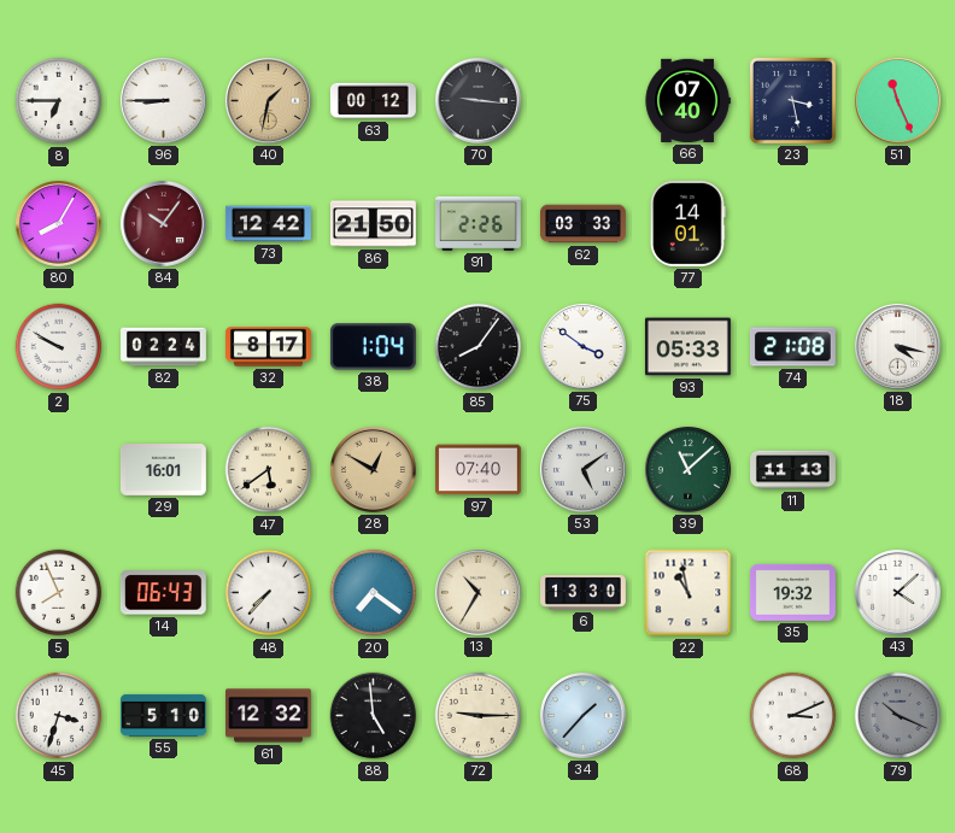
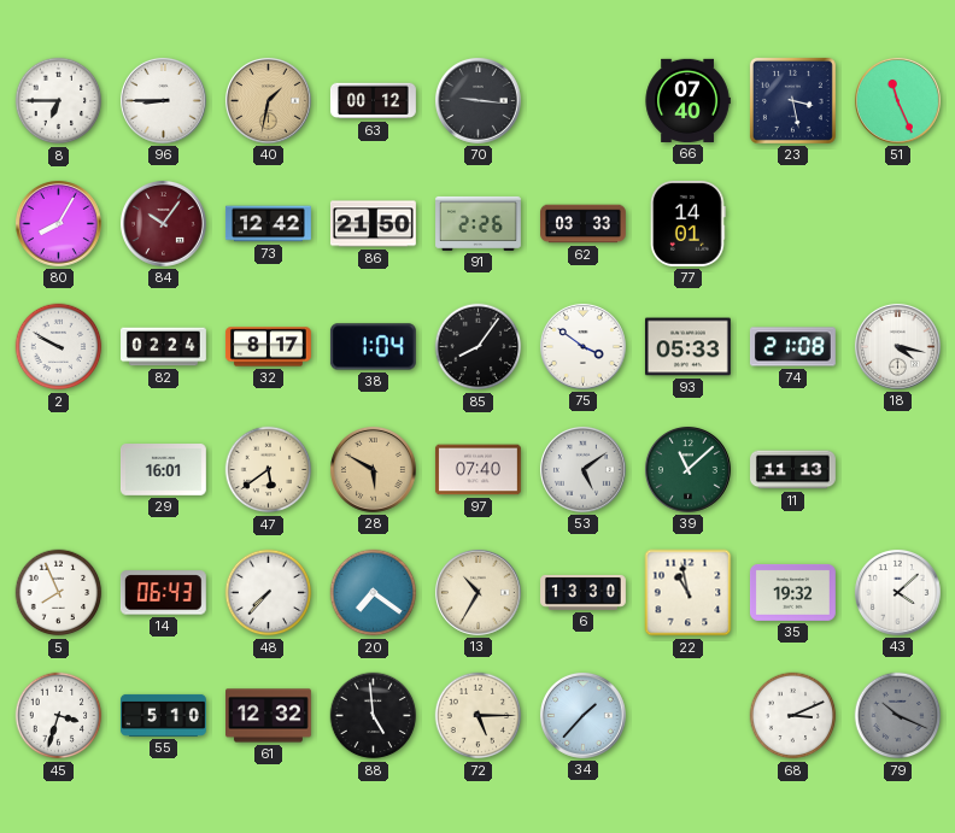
28: 12:50 -> 5:50 (373, 469)
72: 9:15 -> 5:15 (479, 716)
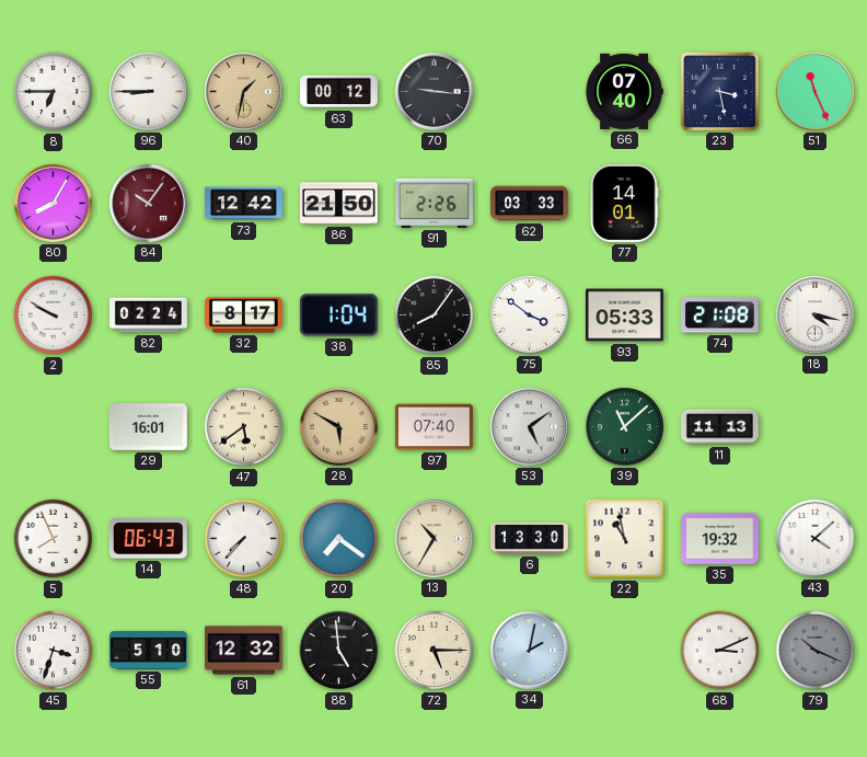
34: 1:37 -> 2:02 (529, 650)
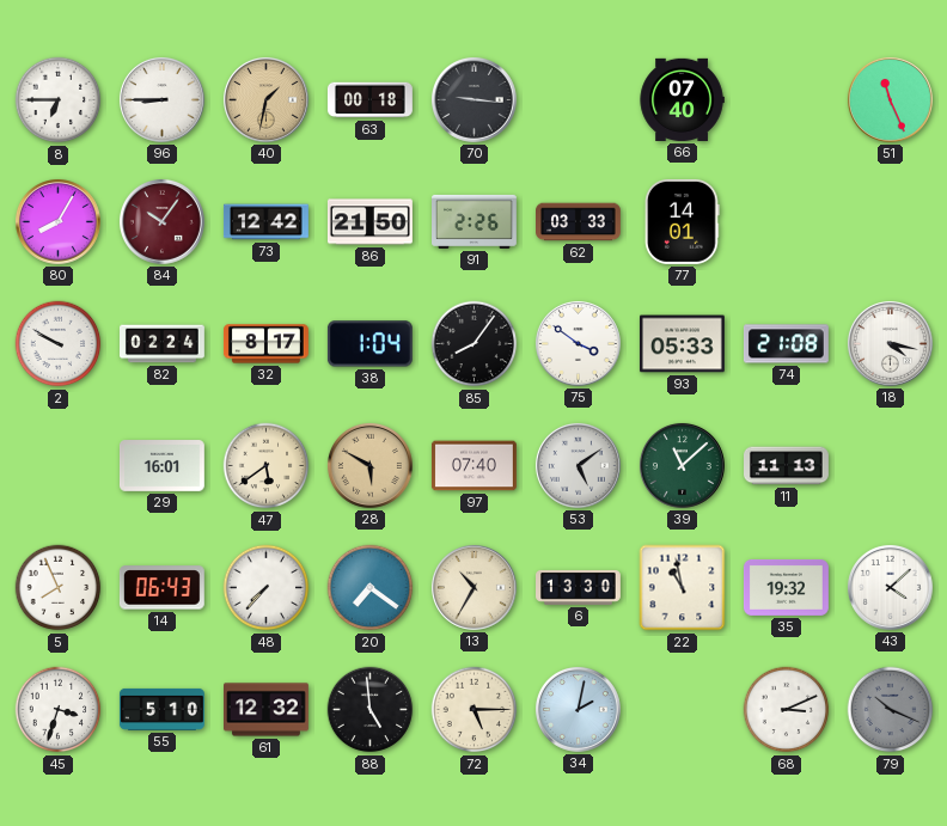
63: 00:12 -> 00:18 (371, 100)
23: 3:28 -> none (719, 91)
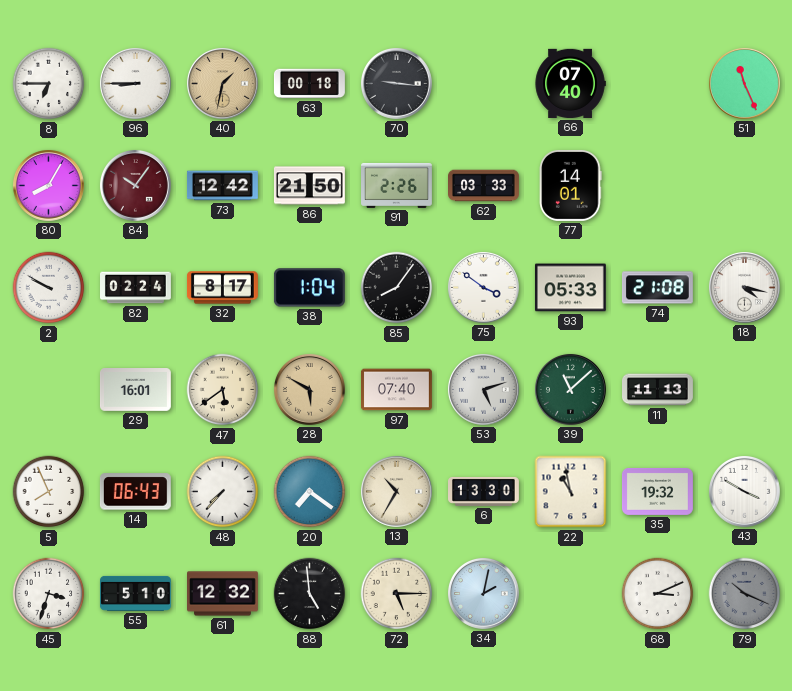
53: 5:09 -> 5:12 (483, 389)
43: 4:08 -> 3:50 (744, 491)
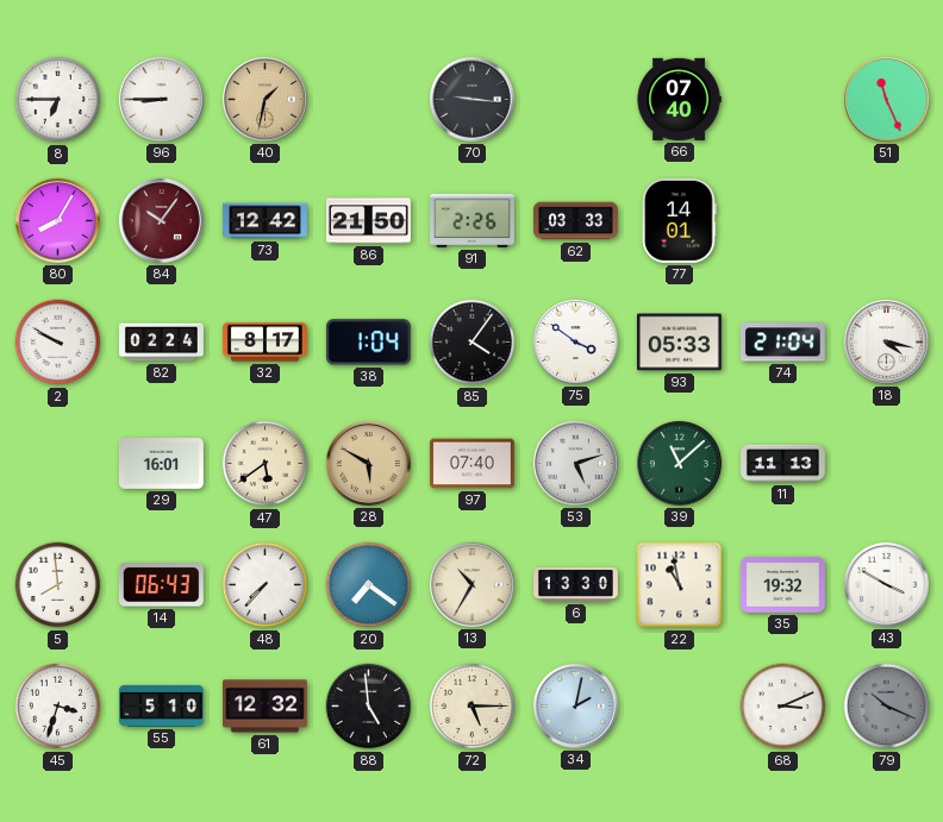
63: 00:18 -> none (310, 84)
85: 8:06 -> 4:06 (473, 343)
74: 21:08 -> 21:04 (782, 343)
5: 7:56 -> 7:59 (58, 585)
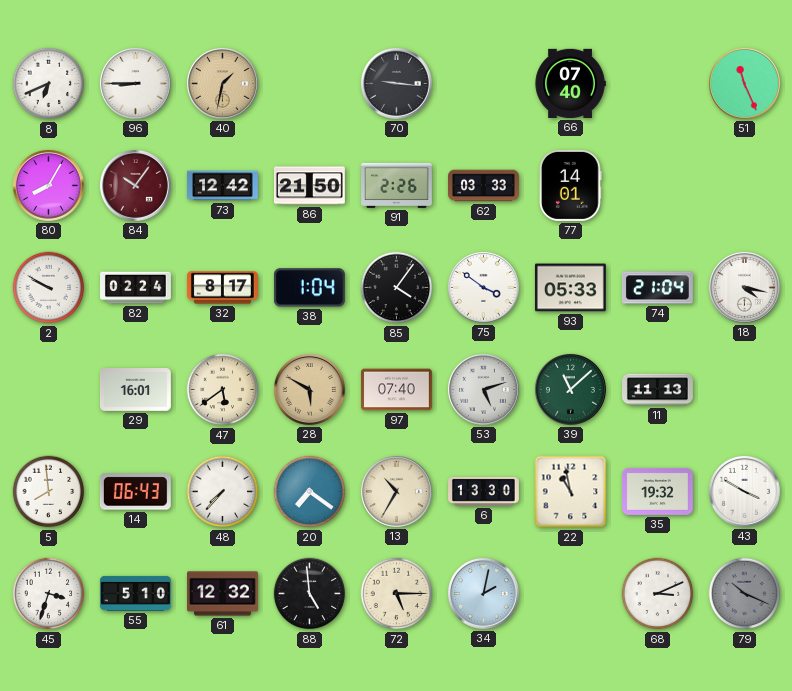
8: 6:45 -> 6:41 (49, 84)
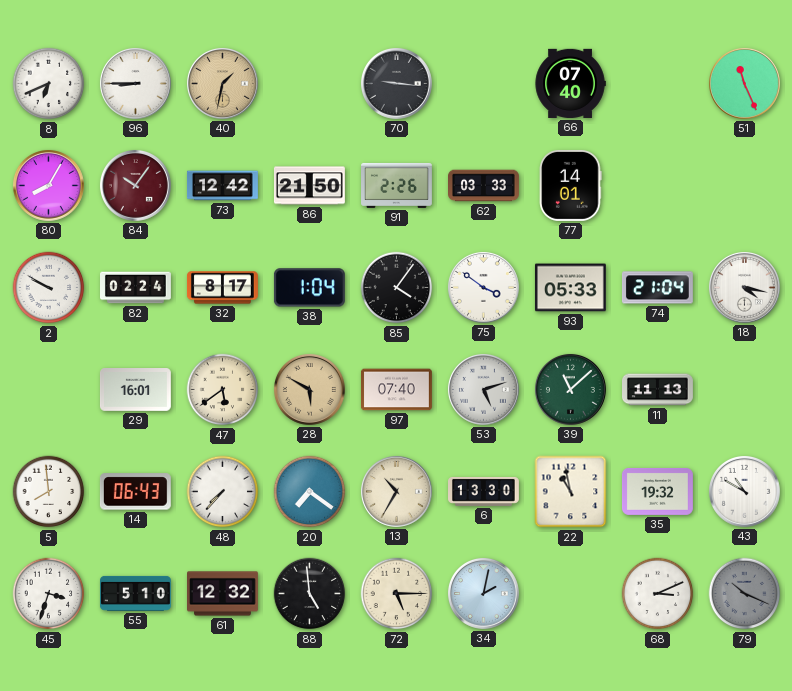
43: 3:50 -> 10:50 (744, 491)
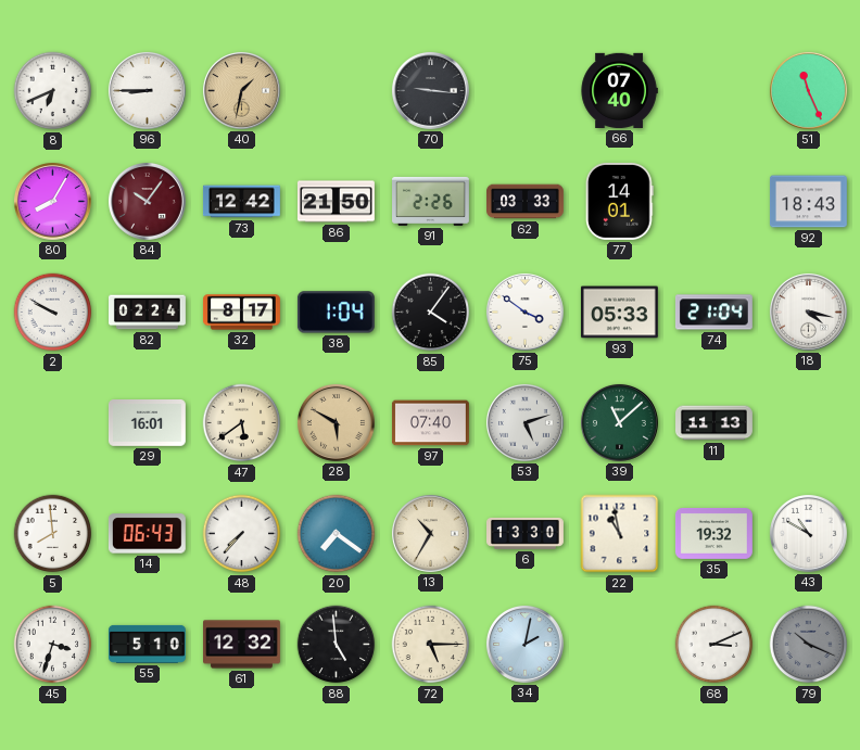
92: none -> 18:43 (808, 202)
